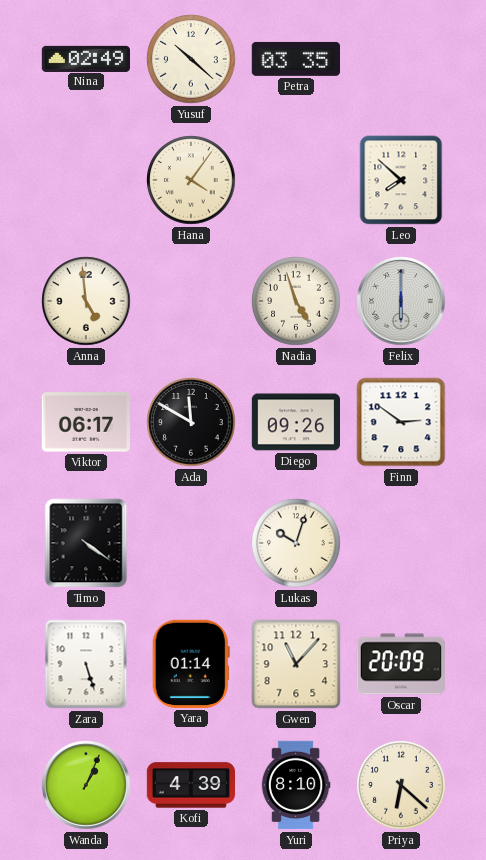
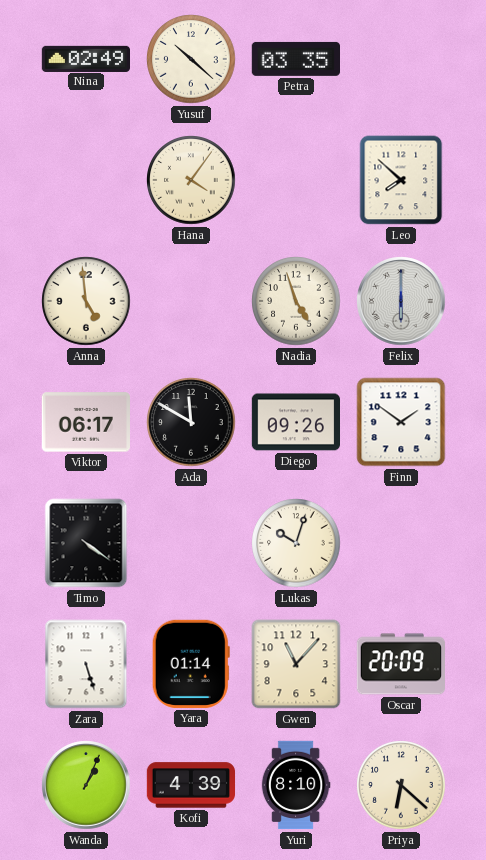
Finn: 2:51 -> 1:51 (401, 422)
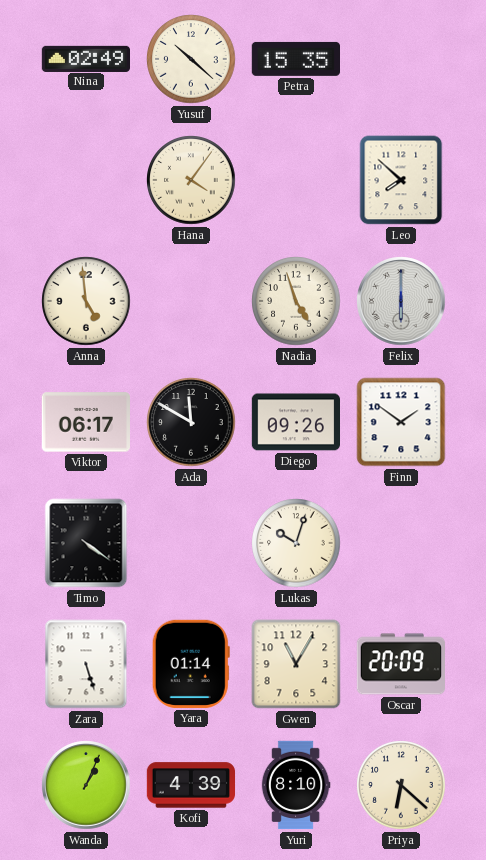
Petra: 03:35 -> 15:35 (295, 59)
Gwen: 11:07 -> 11:05 (296, 664)
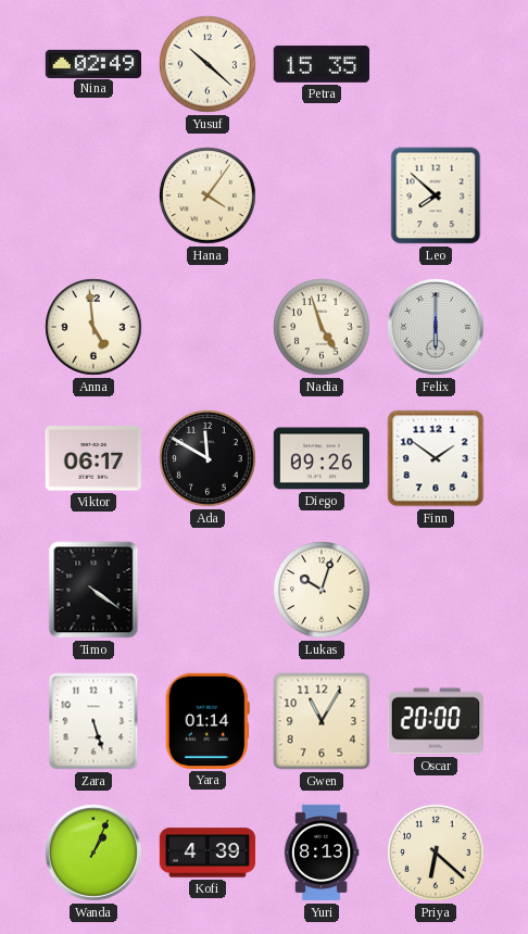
Oscar: 20:09 -> 20:00 (435, 721)
Yuri: 8:10 -> 8:13 (322, 853)
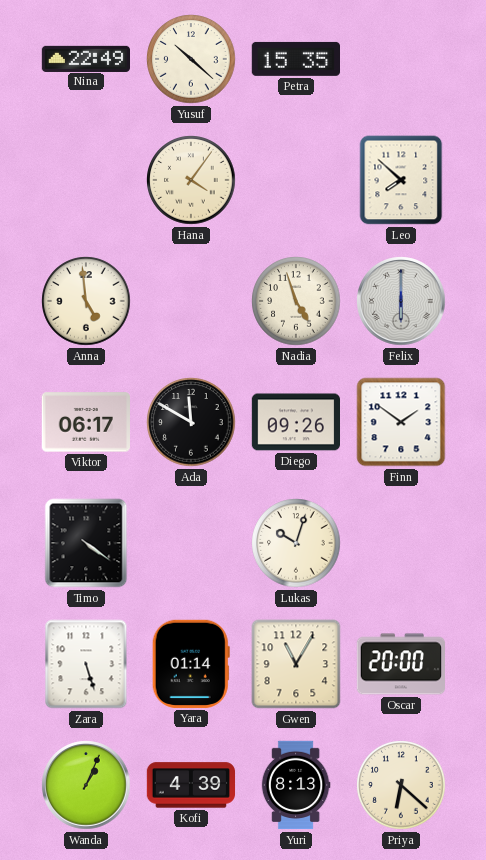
Nina: 02:49 -> 22:49 (86, 58)
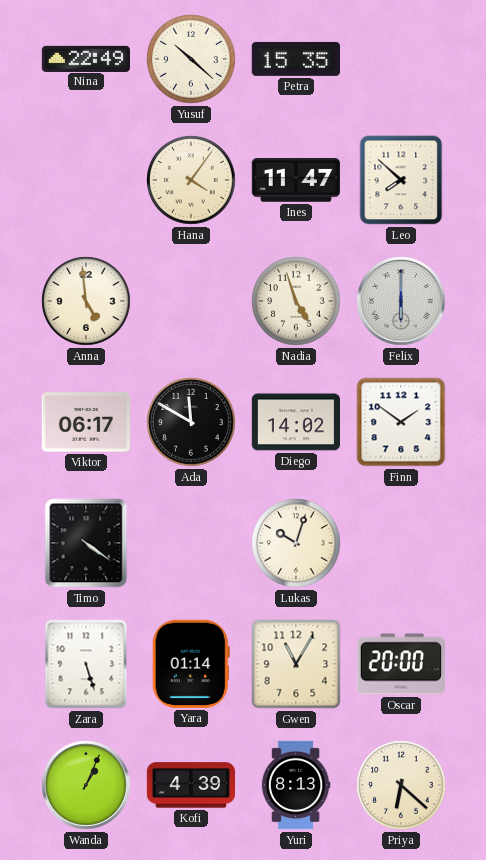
Ines: none -> 11:47 (295, 181)
Diego: 09:26 -> 14:02 (296, 422)
